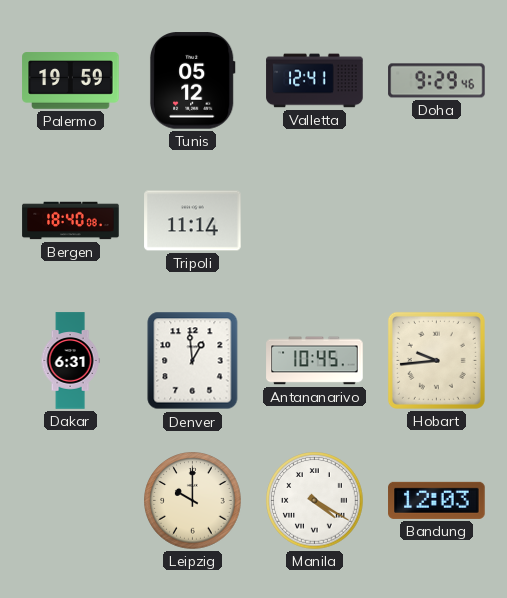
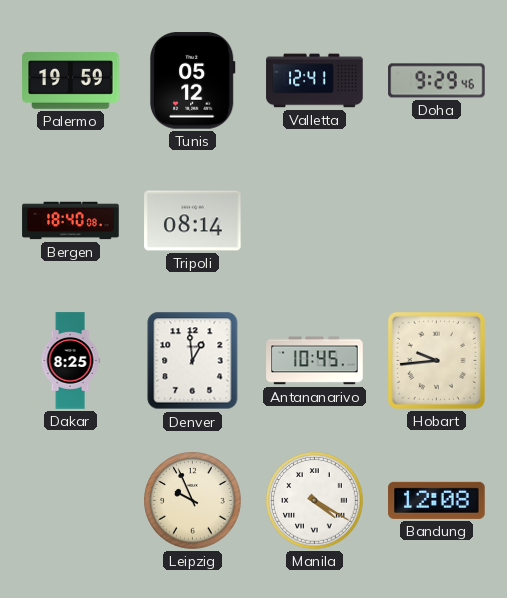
Tripoli: 11:14 -> 08:14 (193, 221)
Dakar: 6:31 -> 8:25 (70, 361)
Leipzig: 10:00 -> 9:56 (193, 501)
Bandung: 12:03 -> 12:08 (437, 500)
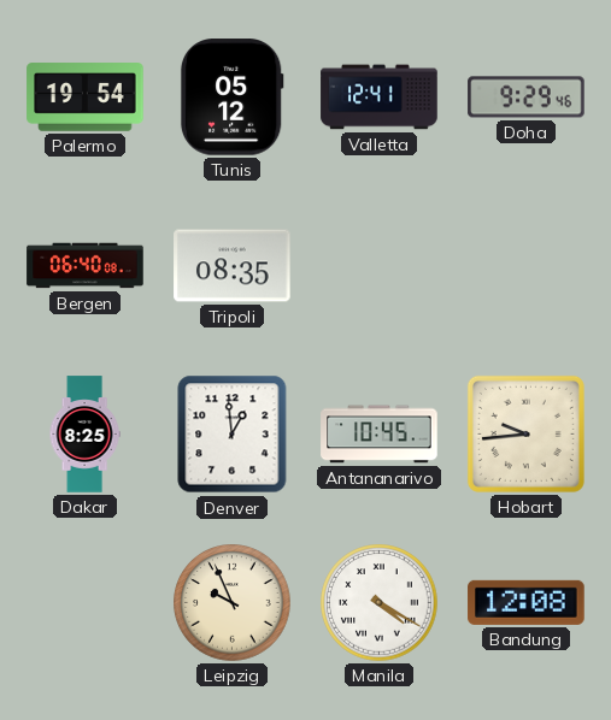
Palermo: 19:59 -> 19:54 (86, 98)
Bergen: 18:40 -> 06:40 (86, 266)
Tripoli: 08:14 -> 08:35 (233, 266)
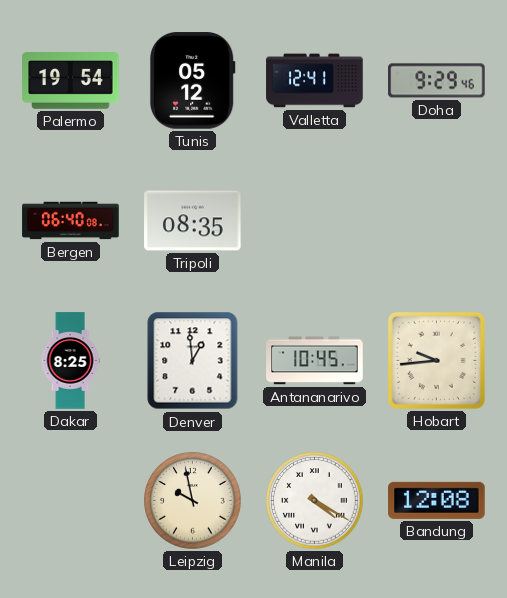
Leipzig: 9:56 -> 9:58 (193, 501)
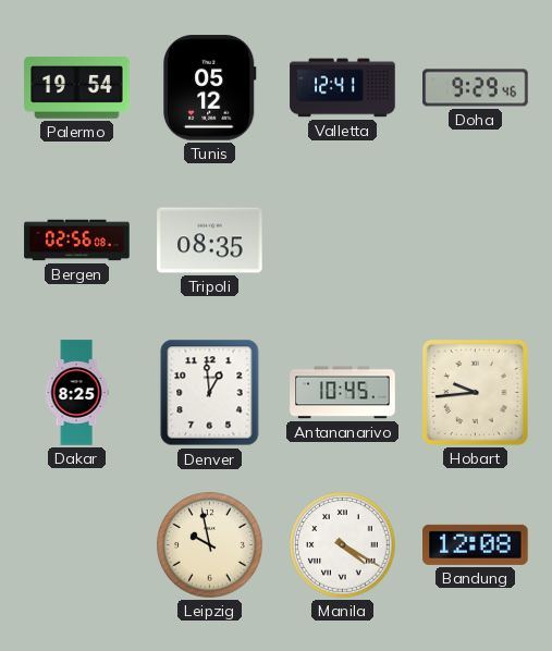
Bergen: 06:40 -> 02:56 (77, 241)
